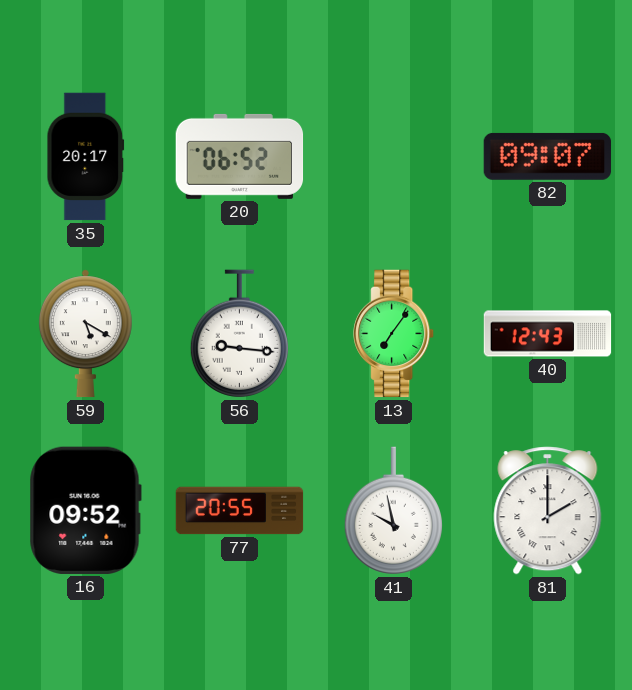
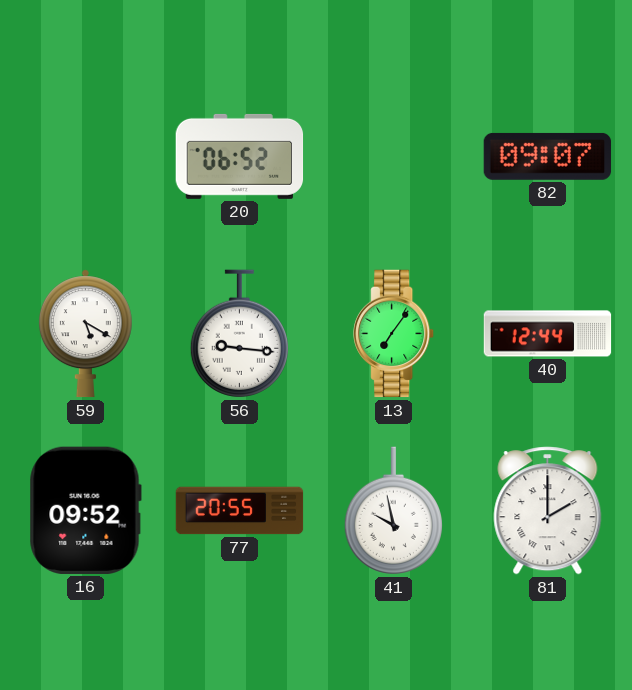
35: 20:17 -> none (86, 157)
40: 12:43 -> 12:44 (548, 334)
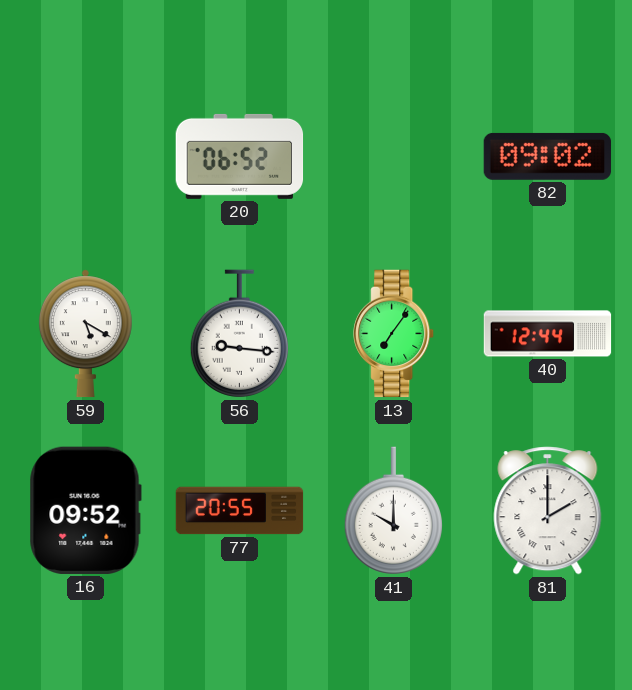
82: 09:07 -> 09:02 (548, 156)
41: 9:58 -> 10:00 (393, 511)
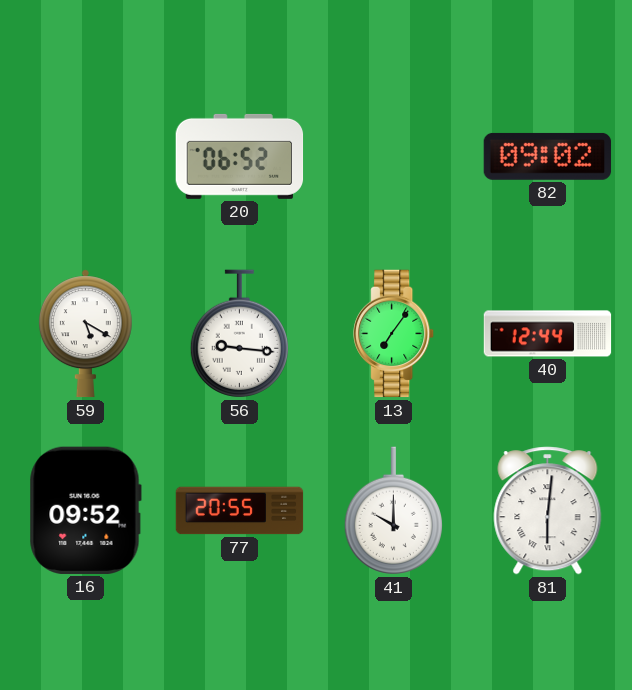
81: 2:00 -> 6:01 (548, 511)
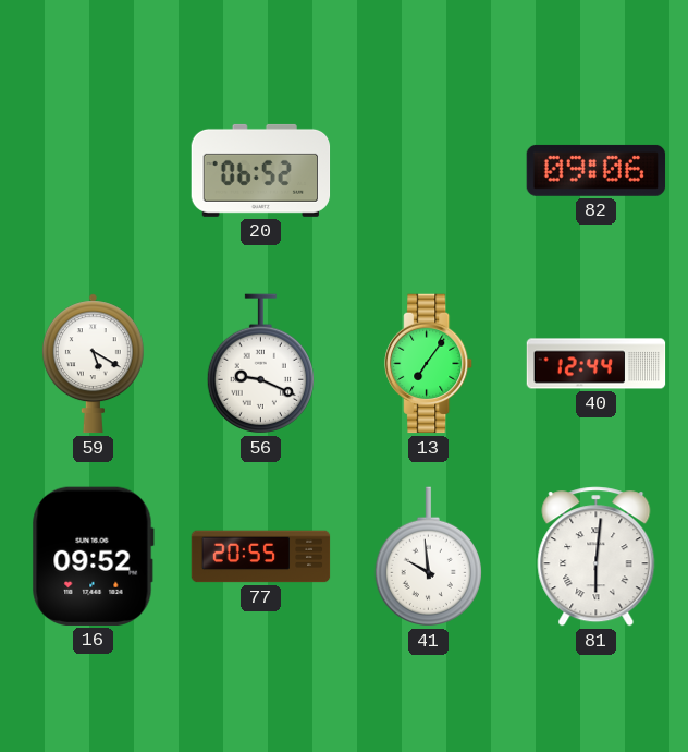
82: 09:02 -> 09:06 (597, 170)
56: 9:16 -> 9:19 (260, 364)
41: 10:00 -> 9:59 (428, 557)
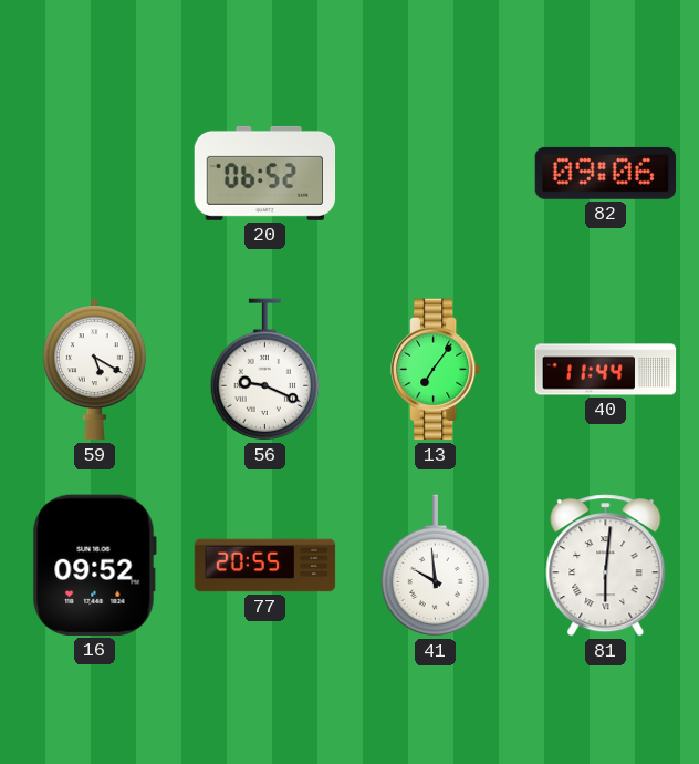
40: 12:44 -> 11:44 (606, 370)
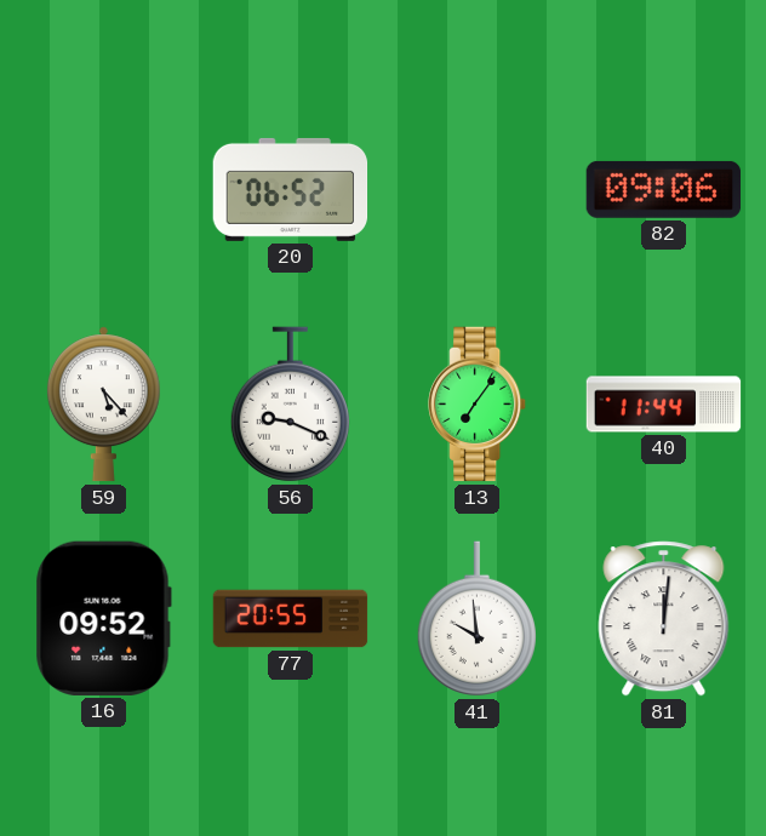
59: 5:20 -> 5:23 (103, 405)
81: 6:01 -> 12:01 (664, 619)
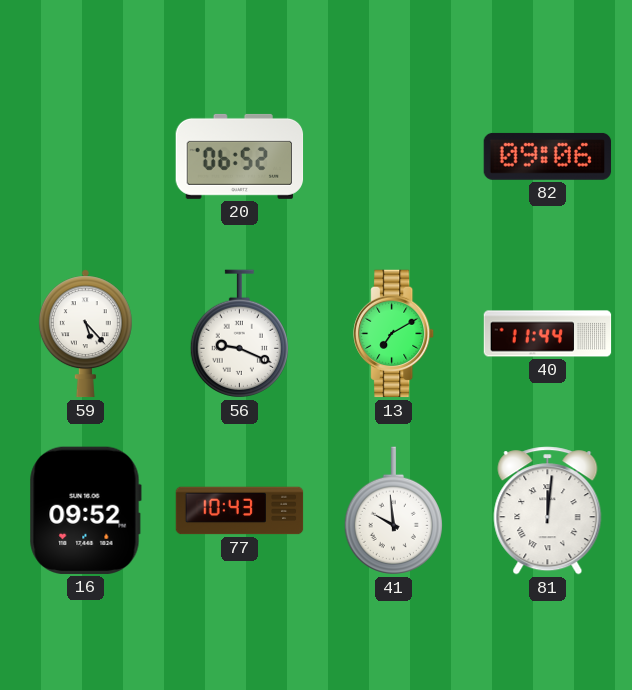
13: 7:06 -> 7:10 (394, 334)
77: 20:55 -> 10:43 (240, 511)
